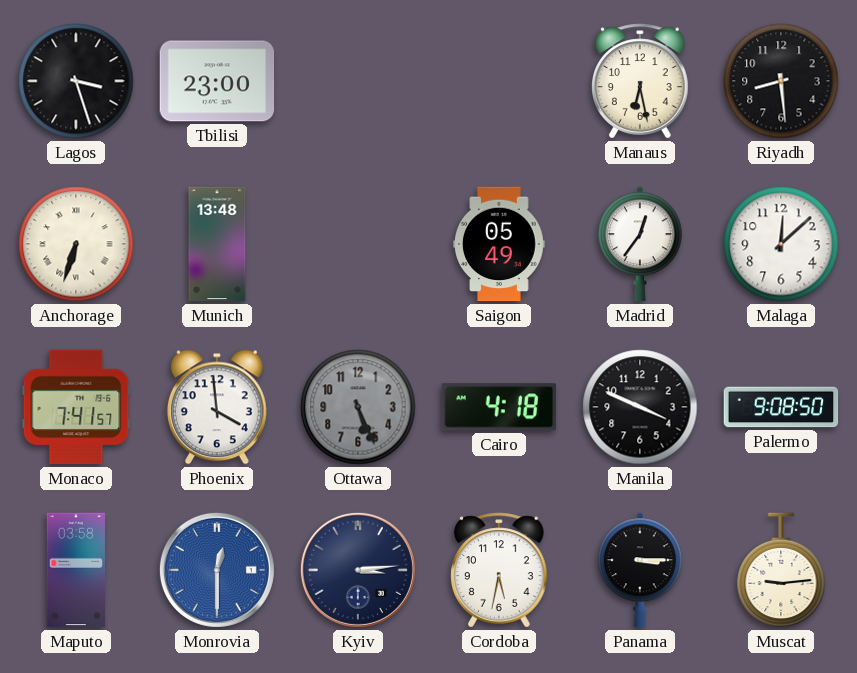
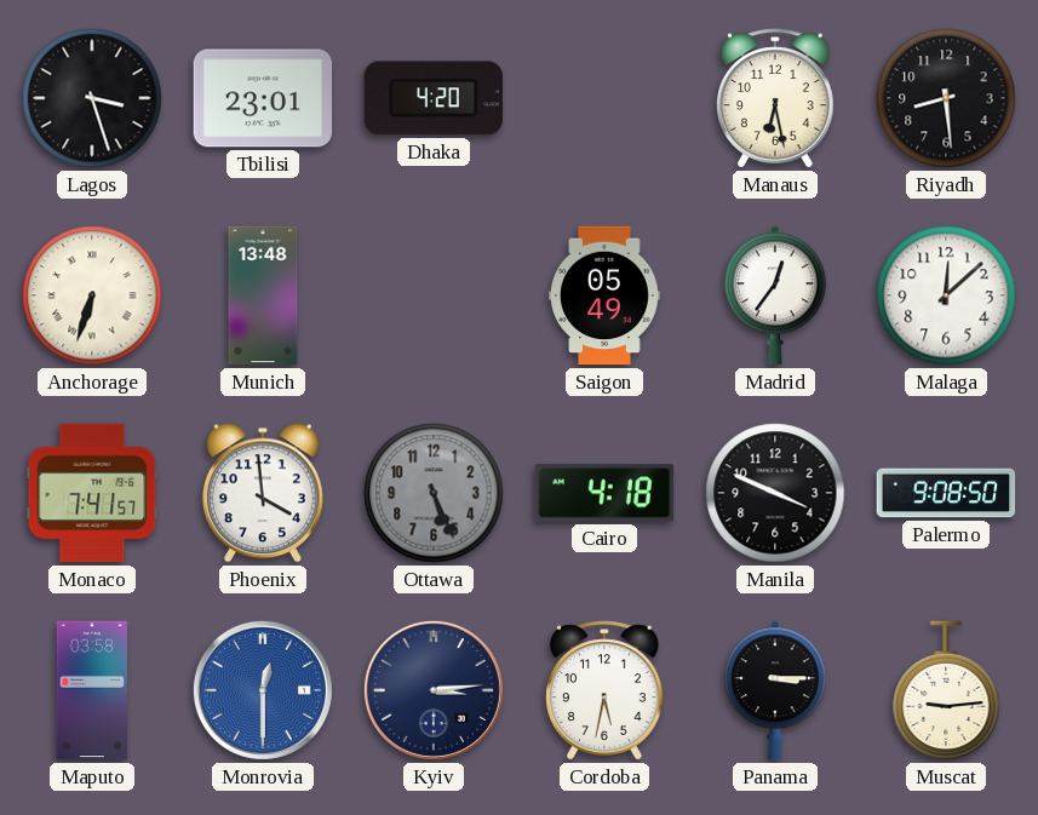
Tbilisi: 23:00 -> 23:01 (263, 98)
Dhaka: none -> 4:20 (434, 98)
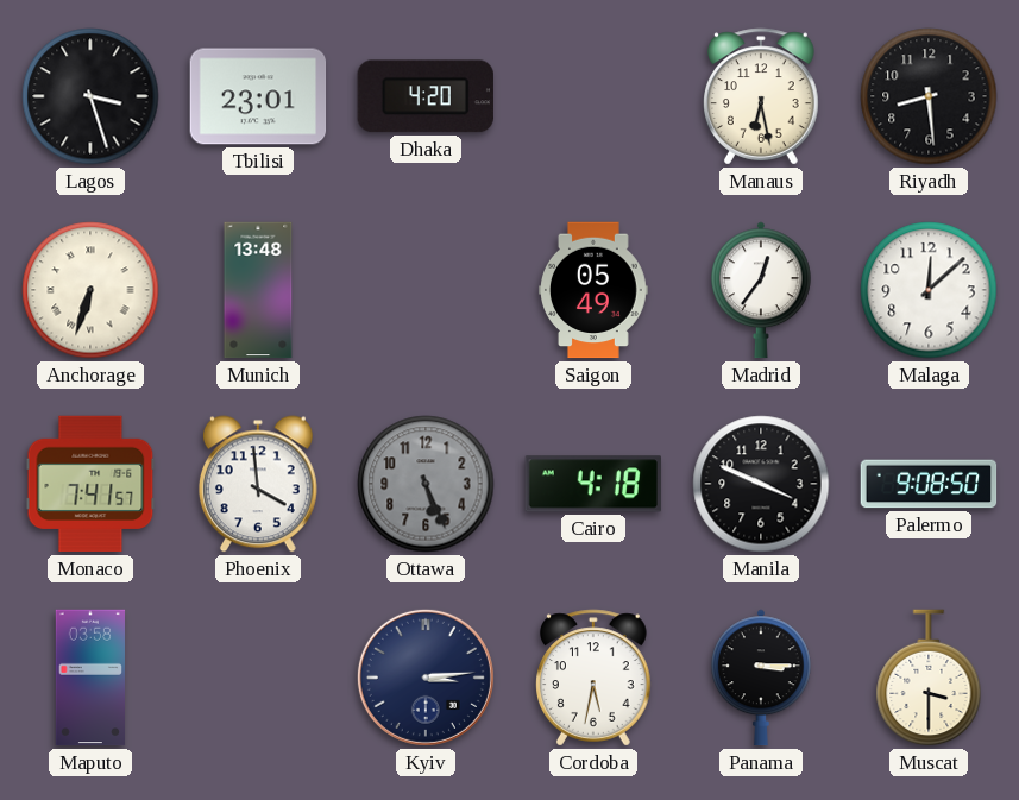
Monrovia: 12:30 -> none (263, 690)
Muscat: 9:14 -> 3:30 (929, 678)
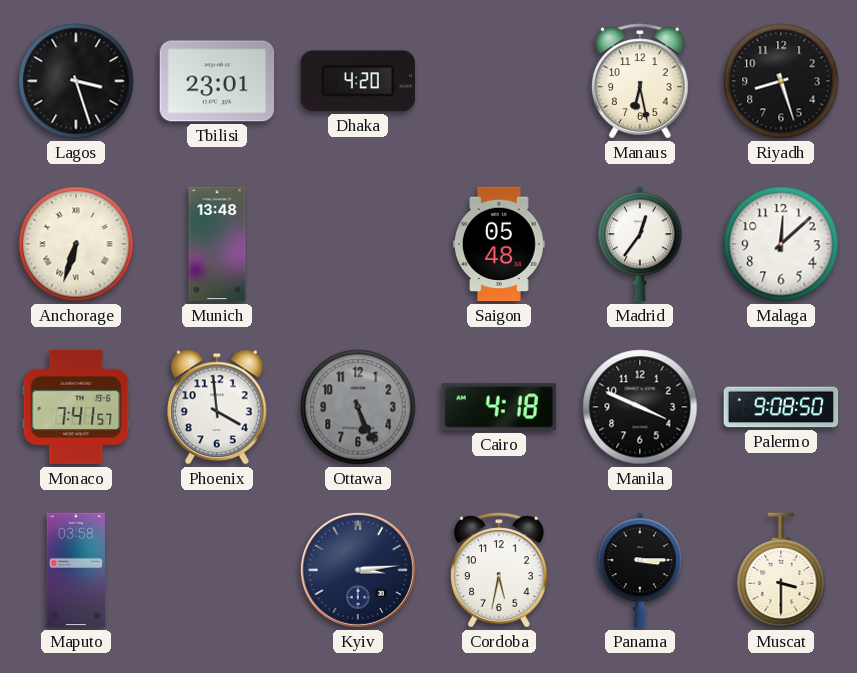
Riyadh: 8:29 -> 8:27 (781, 81)
Saigon: 05:49 -> 05:48 (500, 244)
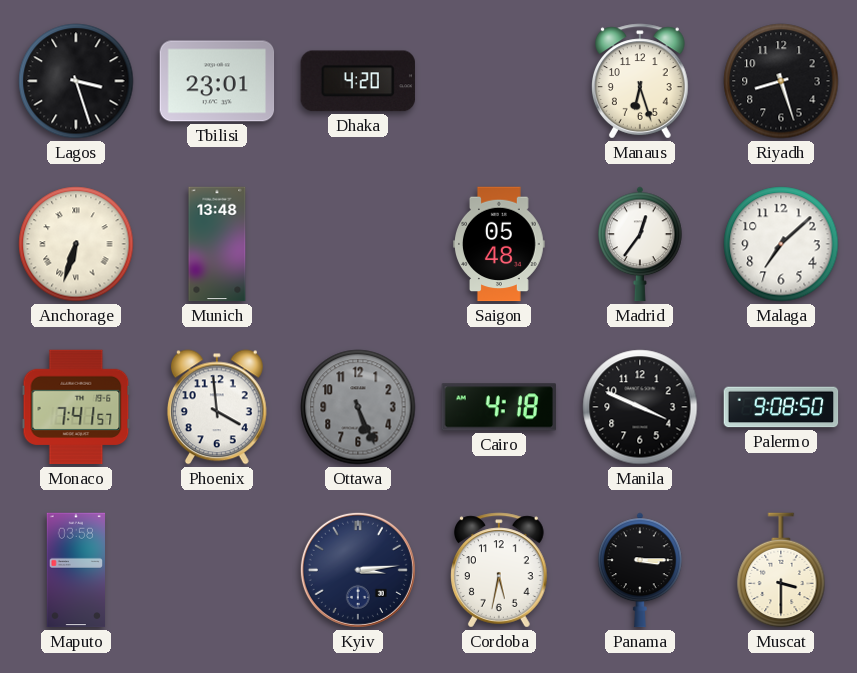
Manaus: 6:28 -> 6:27 (641, 81)
Malaga: 12:08 -> 7:08 (781, 244)
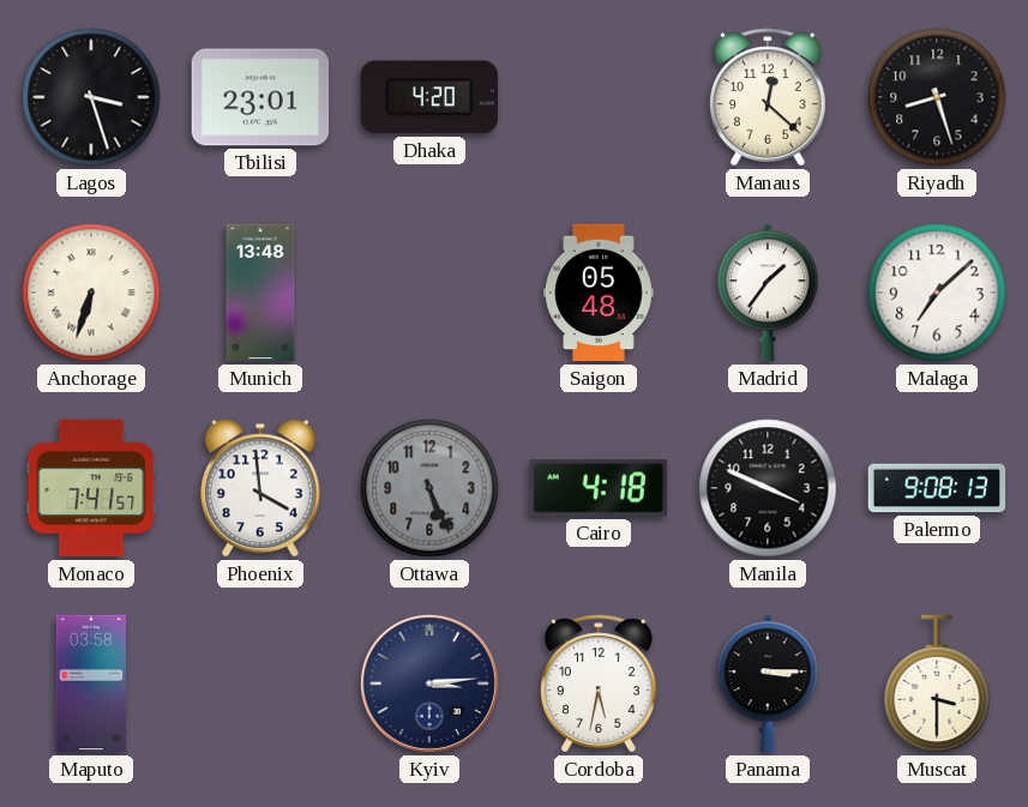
Manaus: 6:27 -> 12:22 (769, 97)
Madrid: 12:36 -> 1:36 (769, 293)
Palermo: 9:08:50 -> 9:08:13 (937, 488)
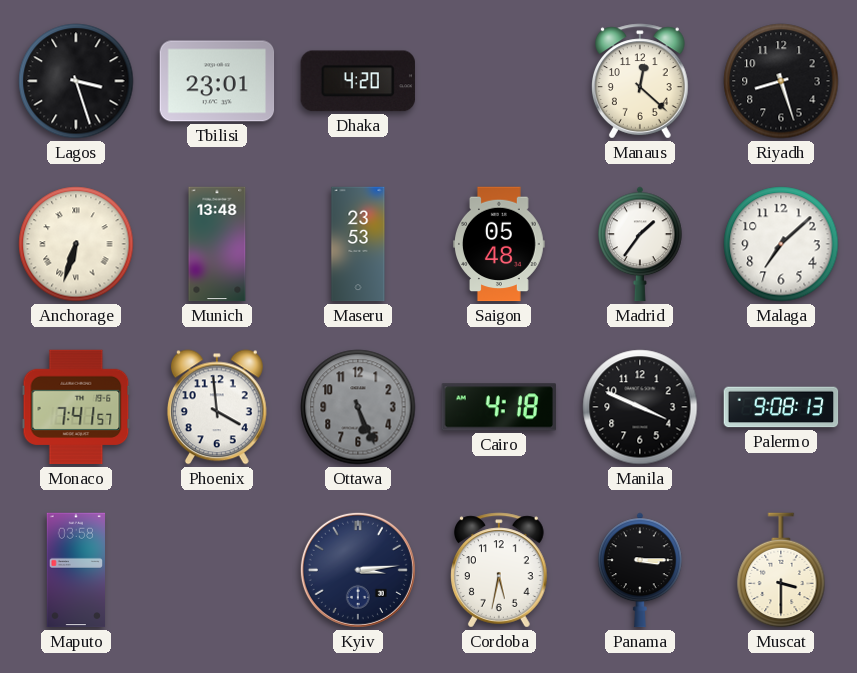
Maseru: none -> 23:53 (358, 244)
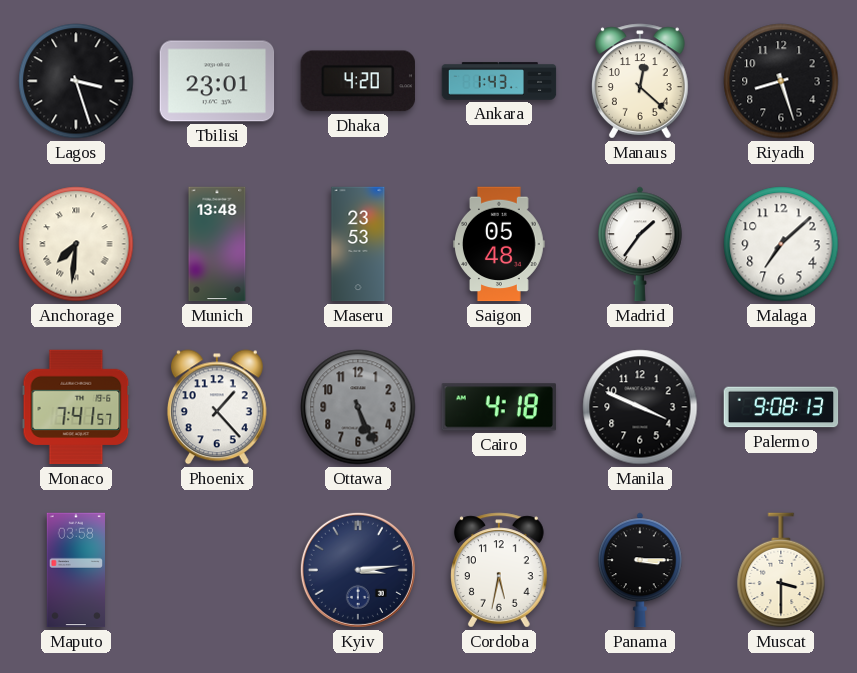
Ankara: none -> 1:43 (499, 81)
Anchorage: 6:33 -> 7:31 (76, 244)
Phoenix: 3:59 -> 1:23 (217, 407)
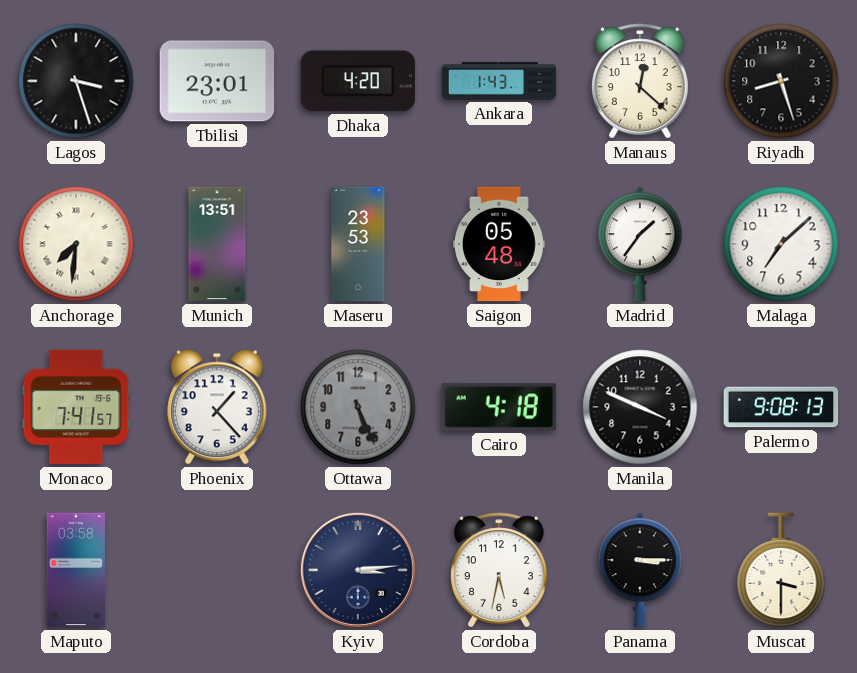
Munich: 13:48 -> 13:51 (217, 244)
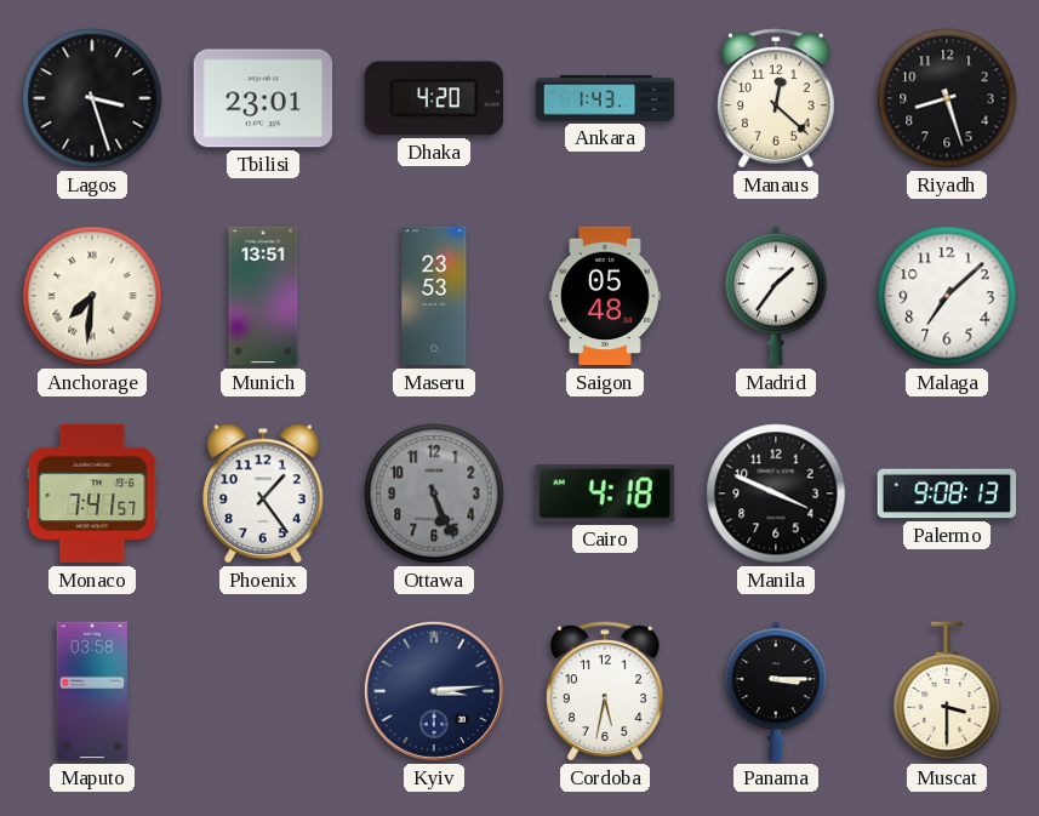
Phoenix: 1:23 -> 1:24 (263, 493)
